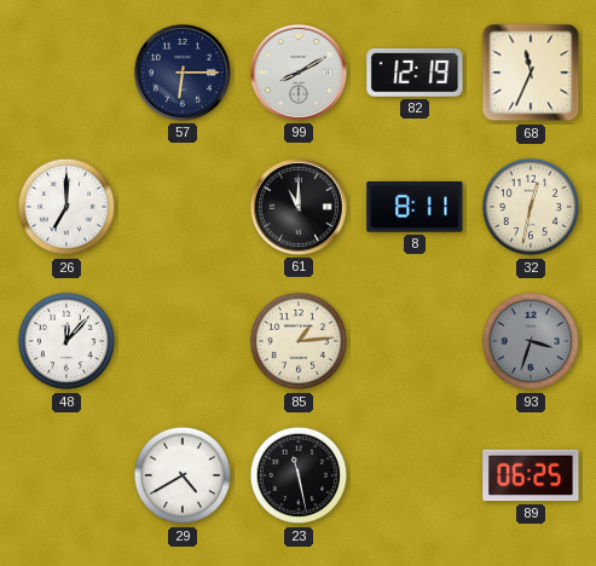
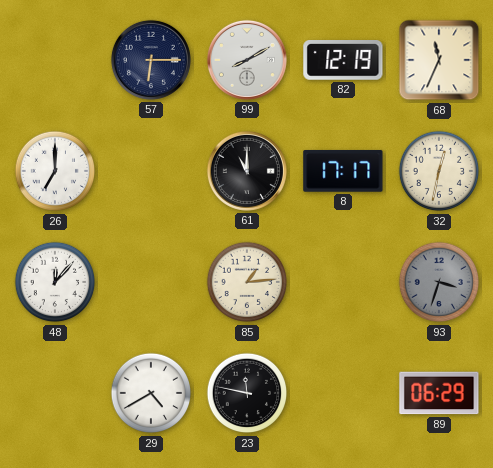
8: 8:11 -> 17:17 (343, 171)
23: 11:28 -> 11:47 (247, 393)
89: 06:25 -> 06:29 (439, 393)
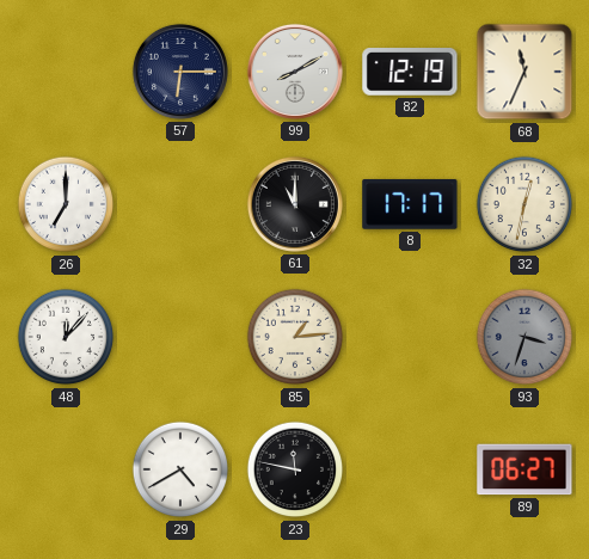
89: 06:29 -> 06:27 (524, 469)
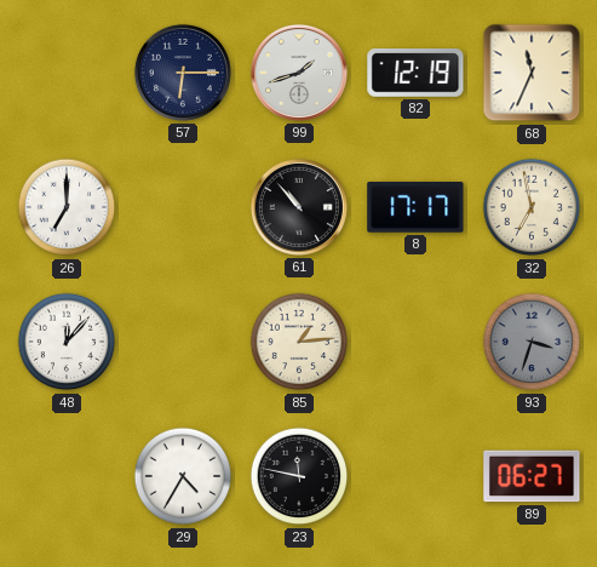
99: 8:10 -> 1:42 (299, 73)
61: 11:00 -> 10:53 (299, 207)
32: 12:32 -> 6:58 (532, 207)
29: 4:40 -> 4:35 (183, 476)
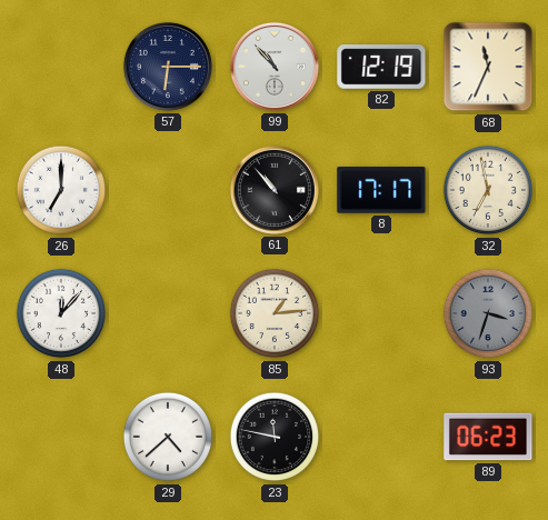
99: 1:42 -> 10:53 (275, 67)
29: 4:35 -> 4:38 (168, 437)
89: 06:27 -> 06:23 (488, 437)
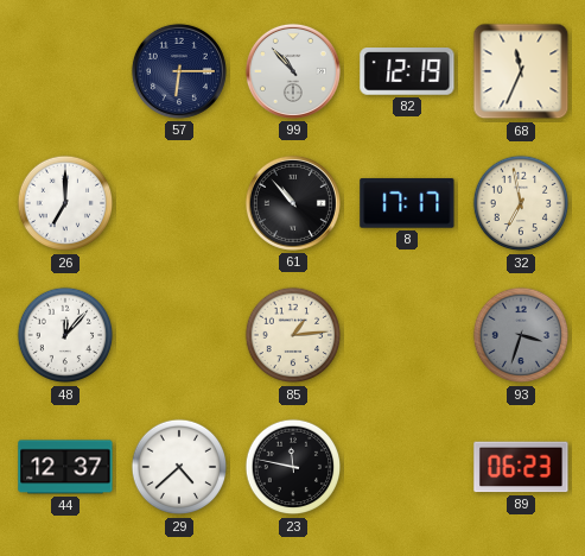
44: none -> 12:37 (65, 467)
